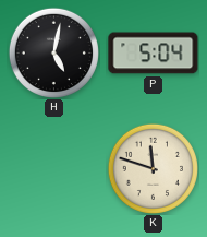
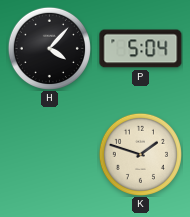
H: 5:02 -> 4:07 (49, 48)
K: 11:48 -> 1:48 (140, 154)
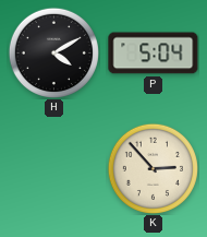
H: 4:07 -> 4:10 (53, 52)
K: 1:48 -> 2:53 (153, 168)
